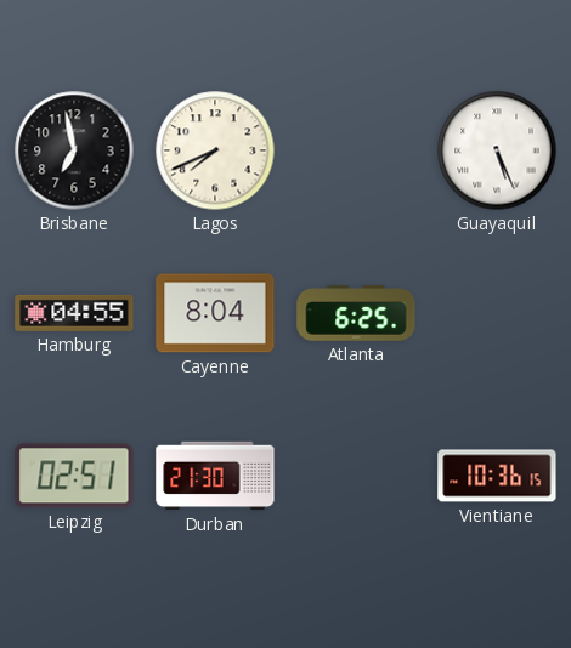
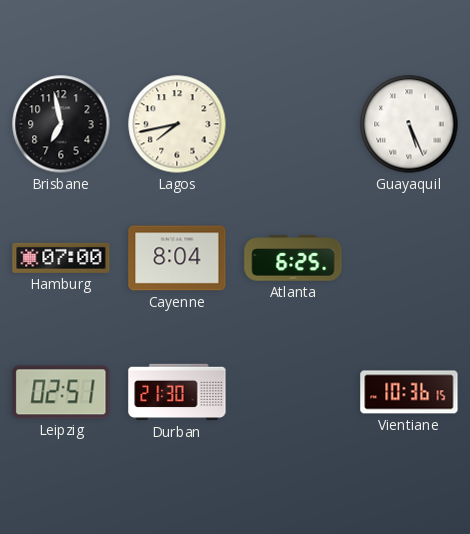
Lagos: 7:41 -> 7:43 (177, 124)
Hamburg: 04:55 -> 07:00 (61, 258)
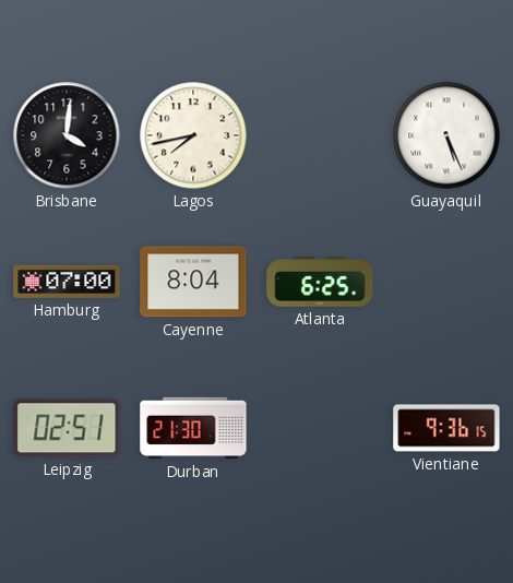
Brisbane: 6:58 -> 4:01 (67, 135)
Vientiane: 10:36 -> 9:36 (446, 428)
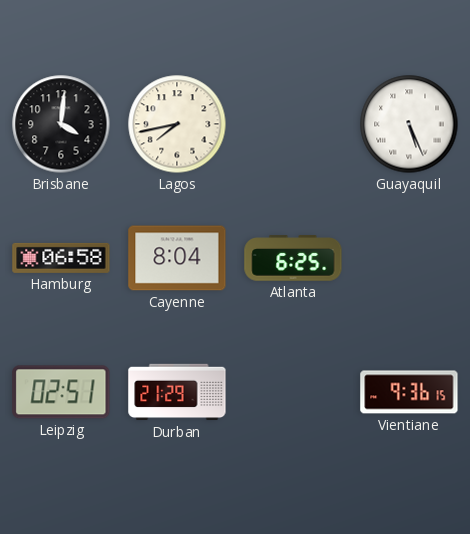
Hamburg: 07:00 -> 06:58 (61, 258)
Durban: 21:30 -> 21:29 (177, 392)
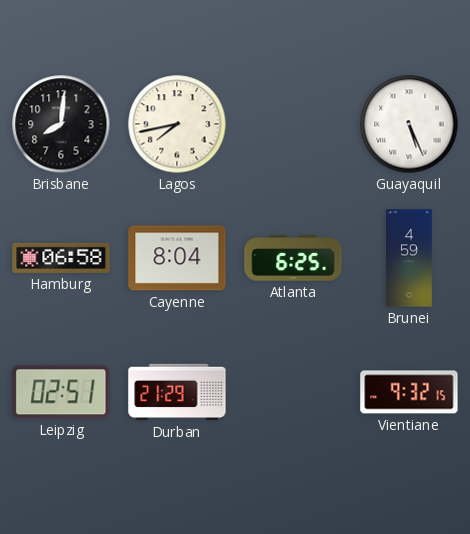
Brisbane: 4:01 -> 8:01 (61, 124)
Brunei: none -> 4:59 (409, 258)
Vientiane: 9:36 -> 9:32 (409, 392)
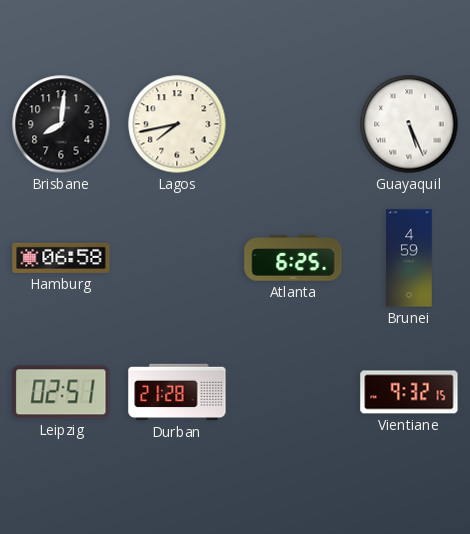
Cayenne: 8:04 -> none (177, 258)
Durban: 21:29 -> 21:28 (177, 392)
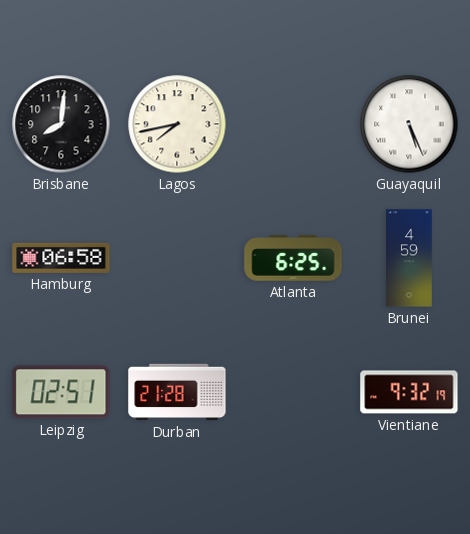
Vientiane: 9:32:15 -> 9:32:19 (409, 392)
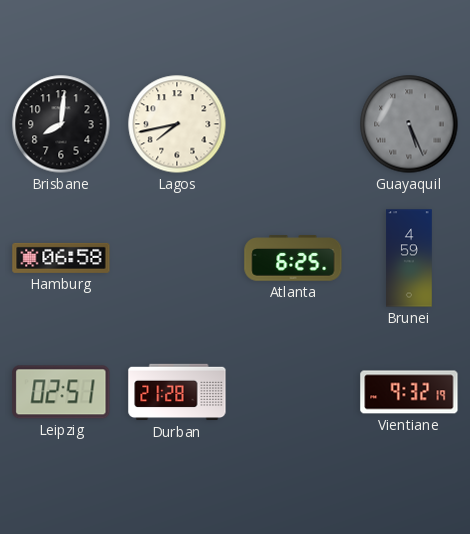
Guayaquil dial: white -> grey (409, 124)
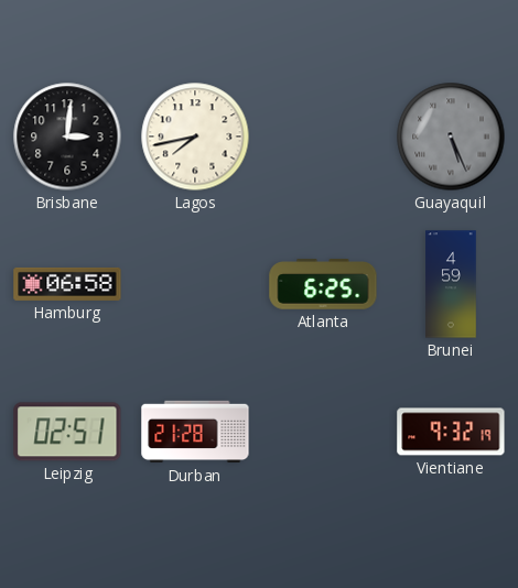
Brisbane: 8:01 -> 3:01 (67, 137)
